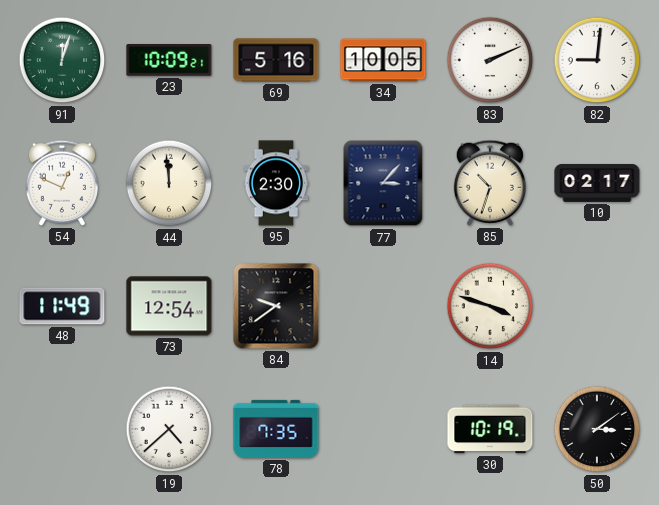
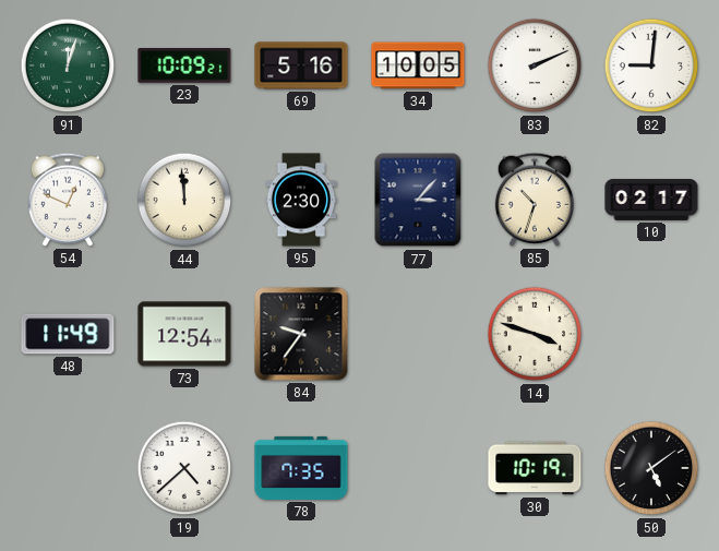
84: 9:39 -> 9:36 (301, 334)
50: 3:09 -> 5:09 (651, 468)
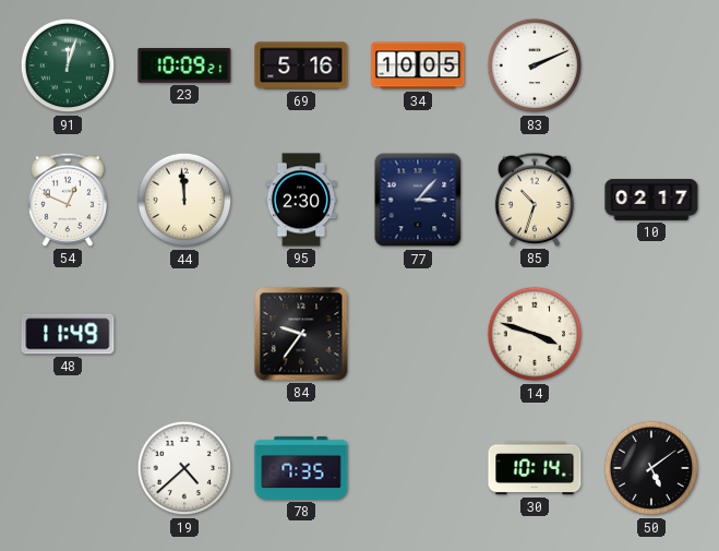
82: 9:01 -> none (651, 65)
73: 12:54 -> none (184, 334)
30: 10:19 -> 10:14 (535, 468)
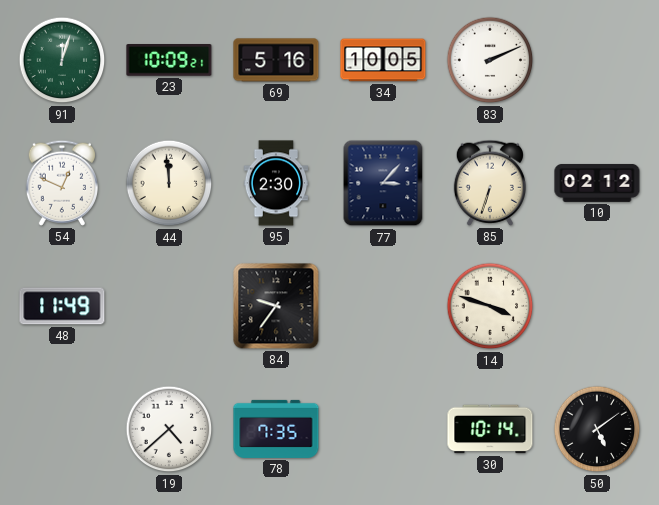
85: 10:33 -> 6:33 (489, 183)
10: 02:17 -> 02:12 (597, 183)
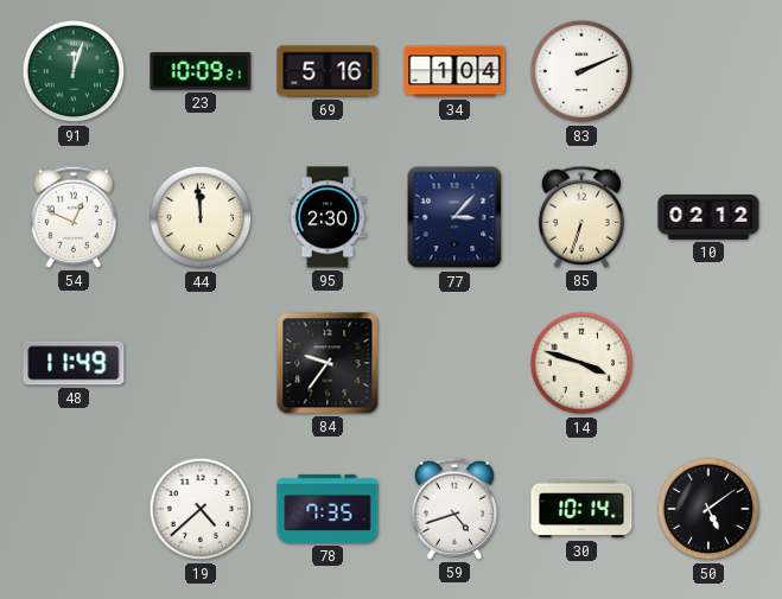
34: 10:05 -> 1:04 (454, 71)
59: none -> 4:42 (453, 509)
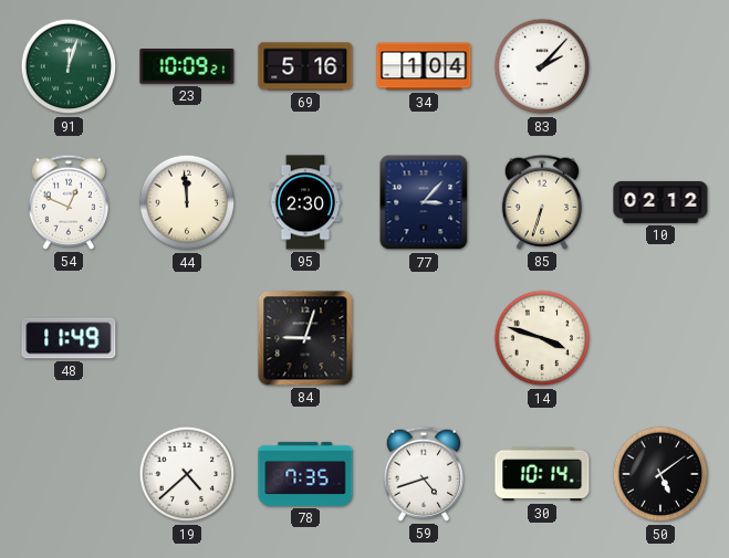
83: 2:11 -> 2:07 (542, 66)
84: 9:36 -> 9:03 (305, 338)
